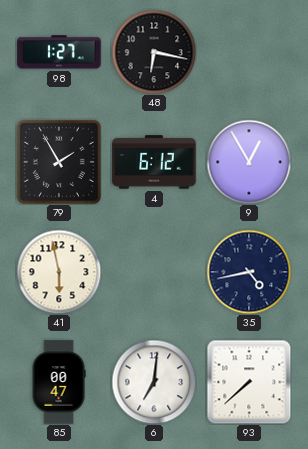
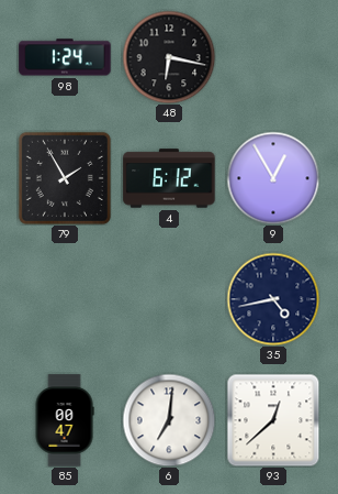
98: 1:27 -> 1:24 (65, 57)
41: 5:58 -> none (59, 272)
93: 7:38 -> 12:38 (273, 420)
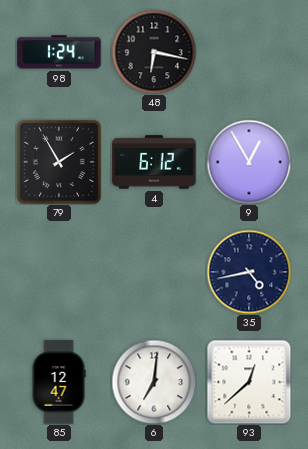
85: 00:47 -> 12:47 (59, 382)
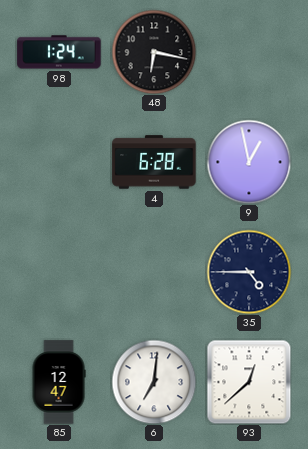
79: 1:55 -> none (59, 162)
4: 6:12 -> 6:28 (154, 162)
9: 12:55 -> 12:58 (249, 162)
35: 4:43 -> 4:45 (249, 272)
